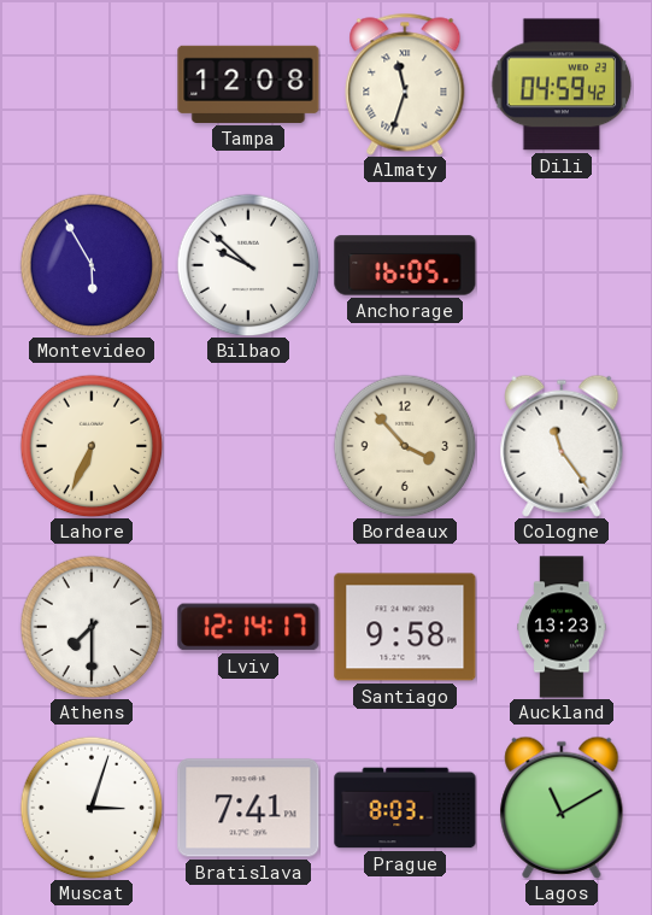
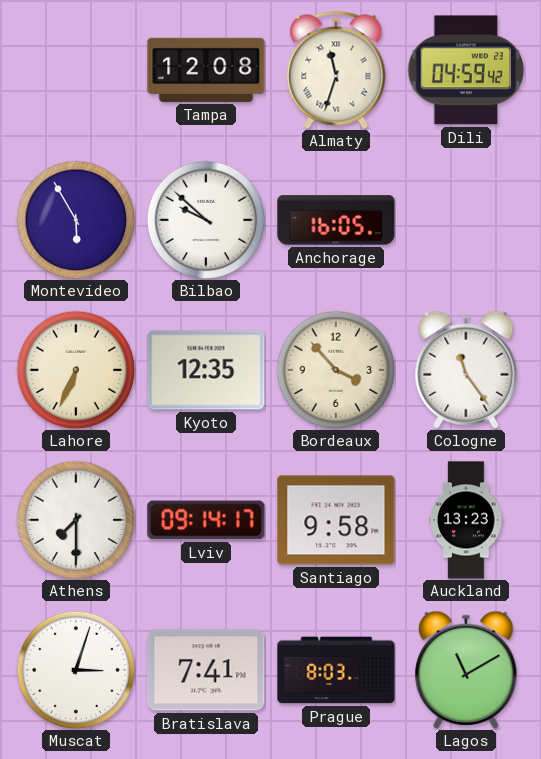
Kyoto: none -> 12:35 (206, 370)
Lviv: 12:14 -> 09:14 (206, 520)
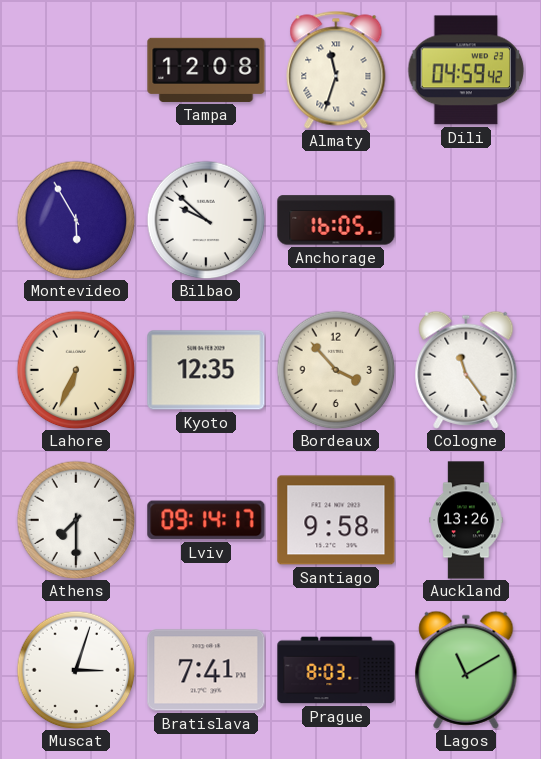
Auckland: 13:23 -> 13:26 (466, 520)
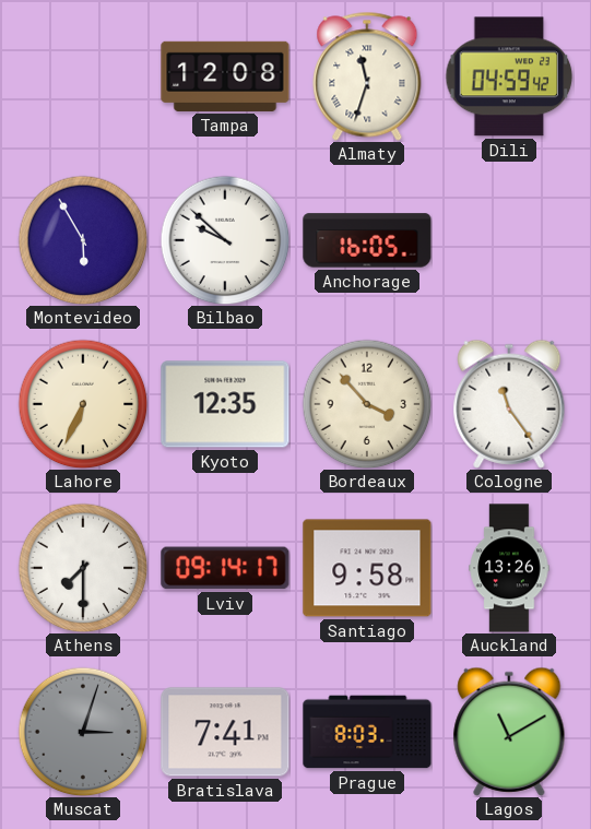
Muscat dial: white -> grey (83, 732)
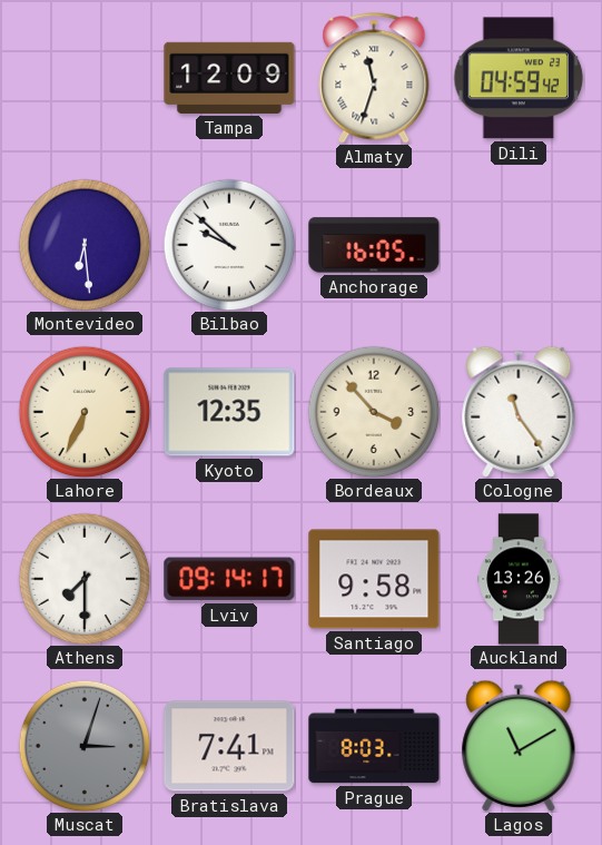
Tampa: 12:08 -> 12:09 (229, 78)
Montevideo: 5:55 -> 6:29 (85, 245)
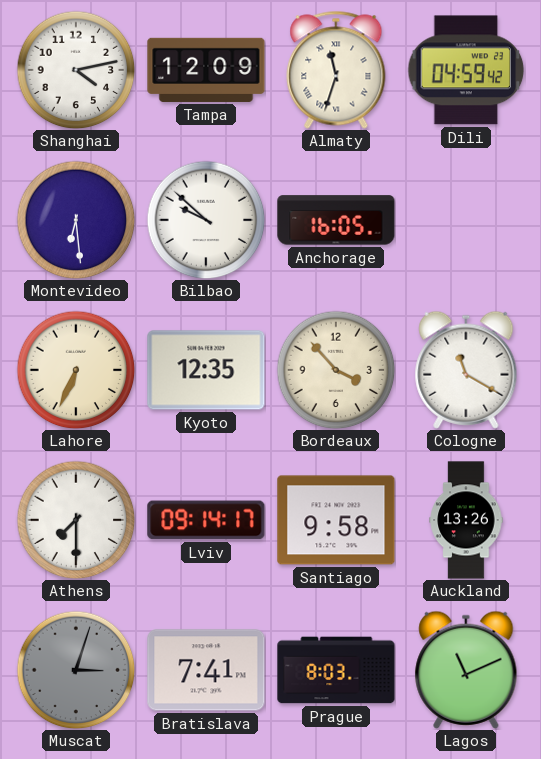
Shanghai: none -> 4:13 (76, 70)
Cologne: 11:24 -> 11:20 (466, 370)
Lagos: 11:10 -> 11:11 (466, 670)
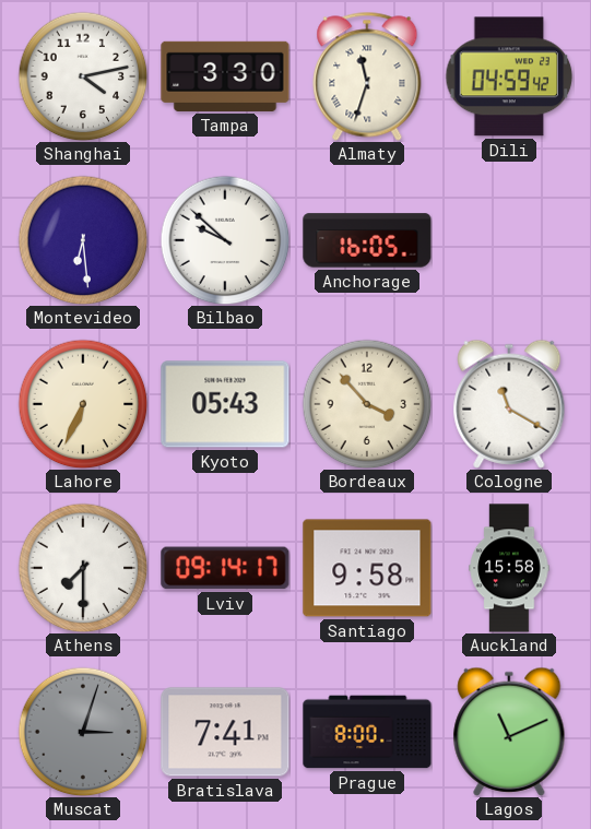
Tampa: 12:09 -> 3:30 (225, 76)
Kyoto: 12:35 -> 05:43 (225, 404)
Auckland: 13:26 -> 15:58 (509, 568)
Prague: 8:03 -> 8:00 (367, 732)
